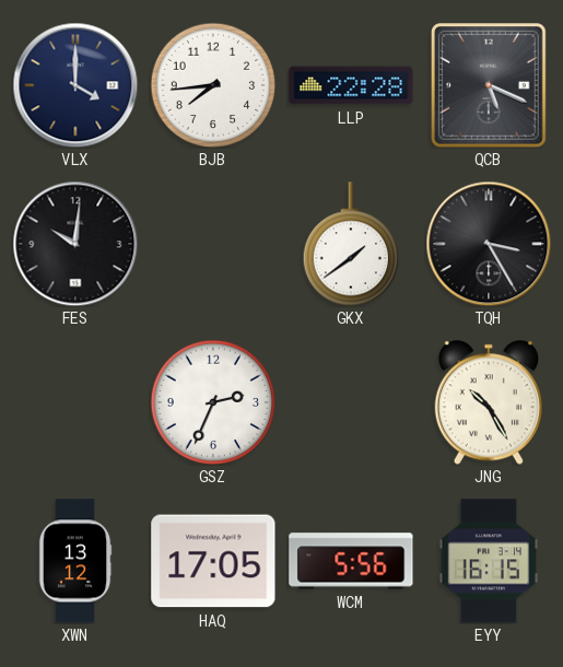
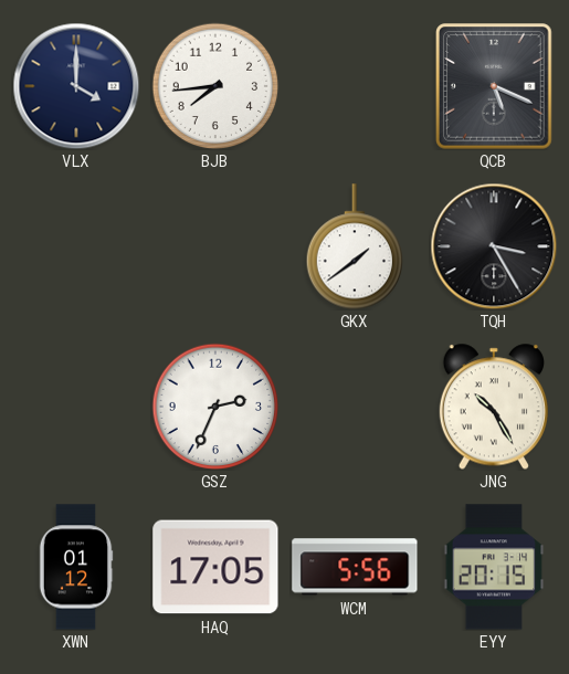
LLP: 22:28 -> none (351, 85)
FES: 10:01 -> none (75, 244)
XWN: 13:12 -> 01:12 (76, 567)
EYY: 16:15 -> 20:15 (494, 567)
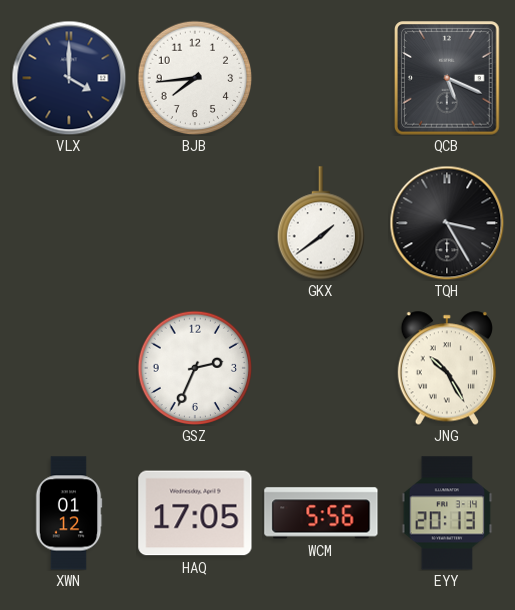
EYY: 20:15 -> 20:13 (447, 513)
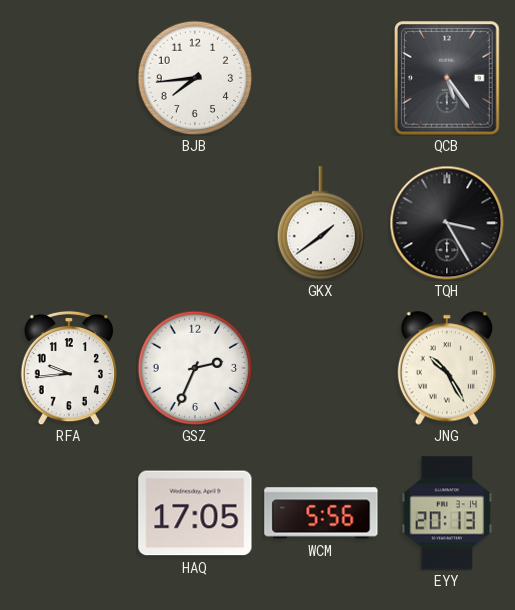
VLX: 4:00 -> none (69, 78)
QCB: 5:19 -> 5:24 (447, 78)
RFA: none -> 9:44 (69, 368)
XWN: 01:12 -> none (69, 513)
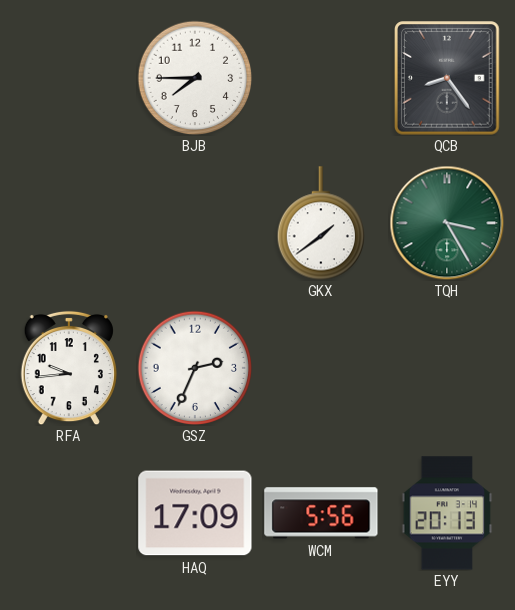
BJB: 7:44 -> 7:45 (195, 78)
QCB: 5:24 -> 8:24 (447, 78)
TQH dial: black -> green (447, 223)
JNG: 10:25 -> none (447, 368)
HAQ: 17:05 -> 17:09 (195, 513)
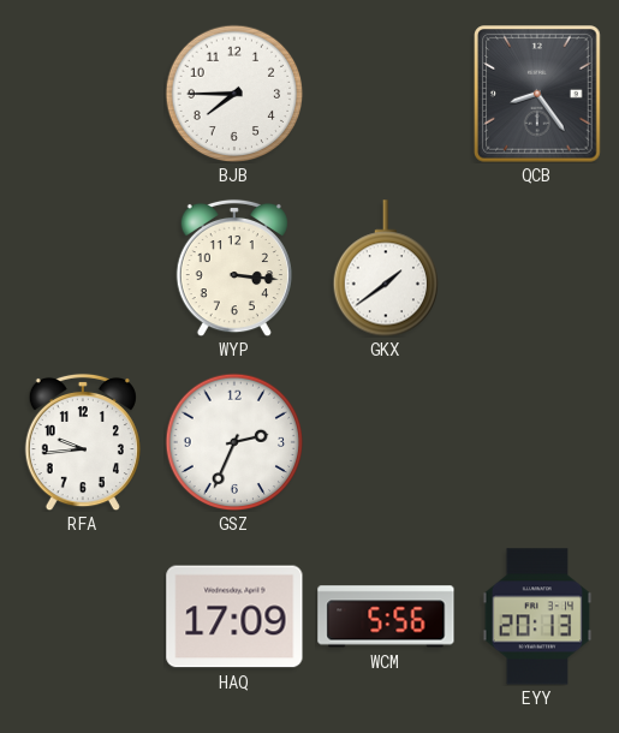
WYP: none -> 3:16 (234, 268)
TQH: 3:25 -> none (447, 223)
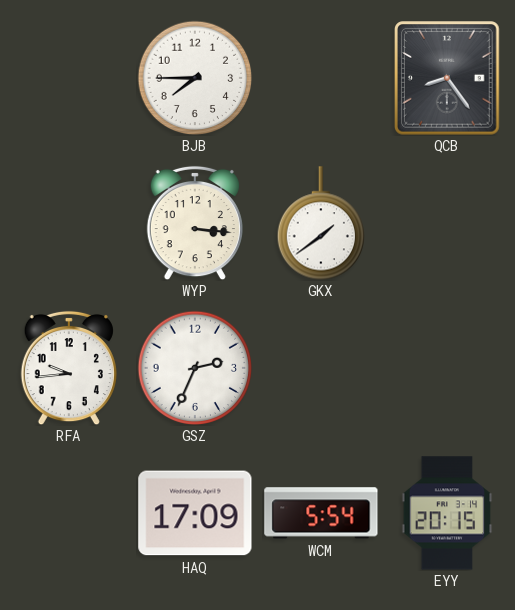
WCM: 5:56 -> 5:54 (321, 513)
EYY: 20:13 -> 20:15 (447, 513)
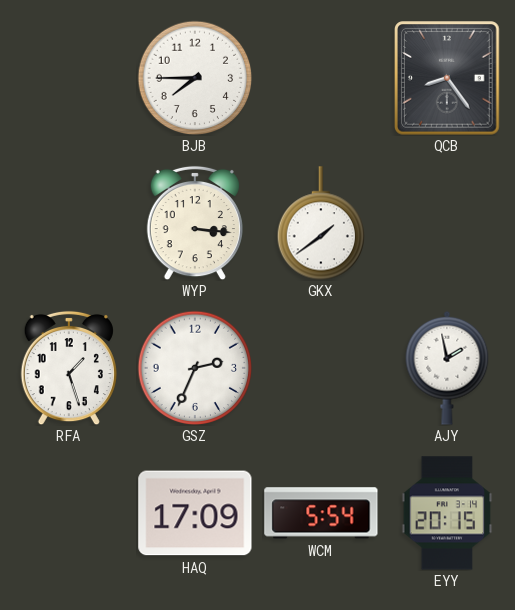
RFA: 9:44 -> 1:27 (69, 368)
AJY: none -> 1:58 (447, 368)
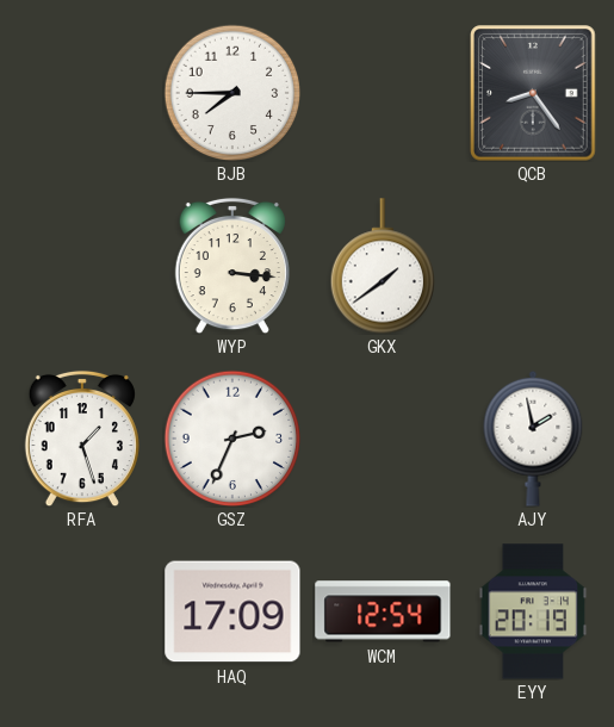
WCM: 5:54 -> 12:54 (383, 611)
EYY: 20:15 -> 20:19 (533, 611)
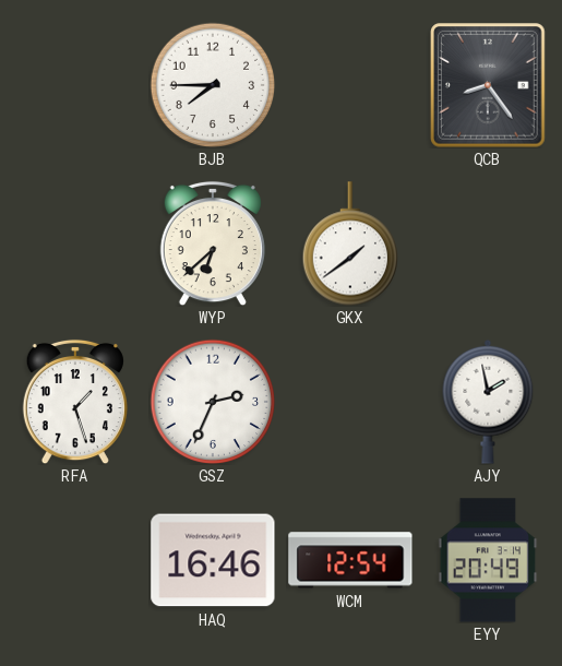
WYP: 3:16 -> 6:38 (213, 243)
HAQ: 17:09 -> 16:46 (213, 560)
EYY: 20:19 -> 20:49 (488, 560)
